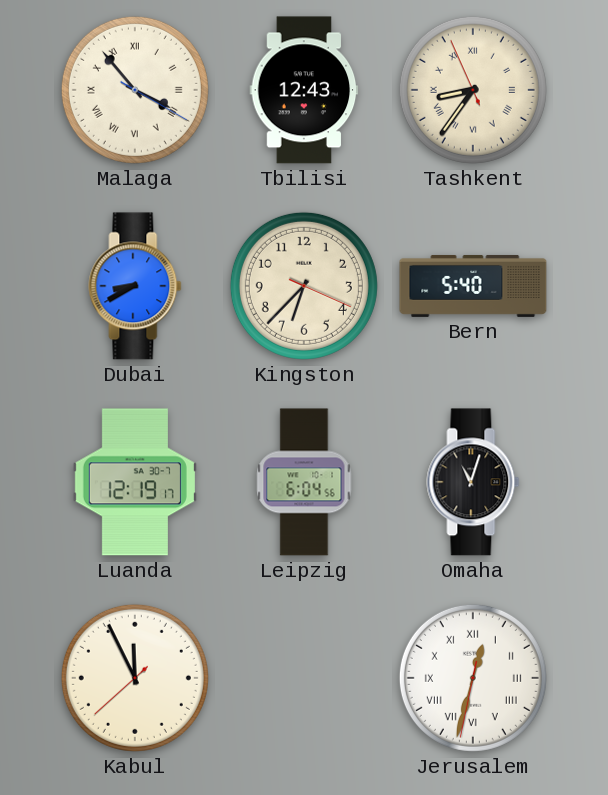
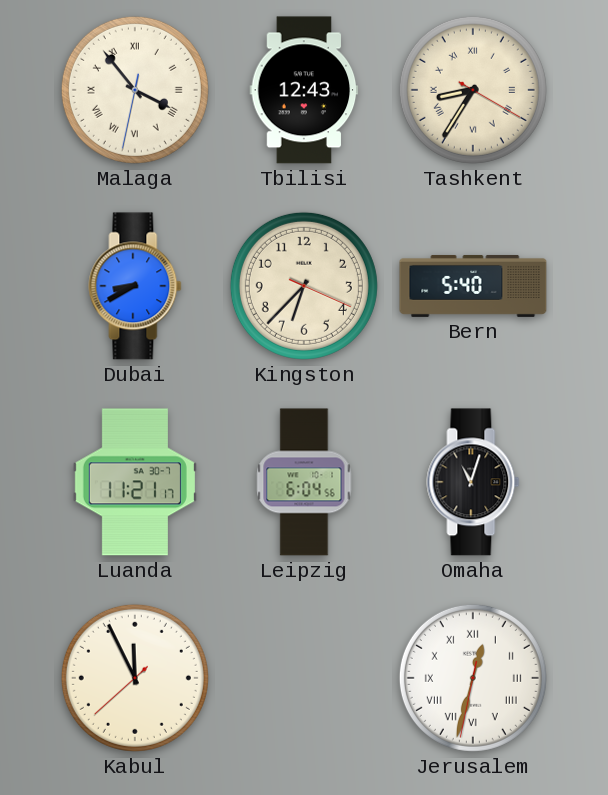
Malaga: 3:53:20 -> 3:53:32 (135, 90)
Tashkent: 8:35:56 -> 8:35:20 (473, 90)
Luanda: 12:19 -> 11:21 (135, 482)
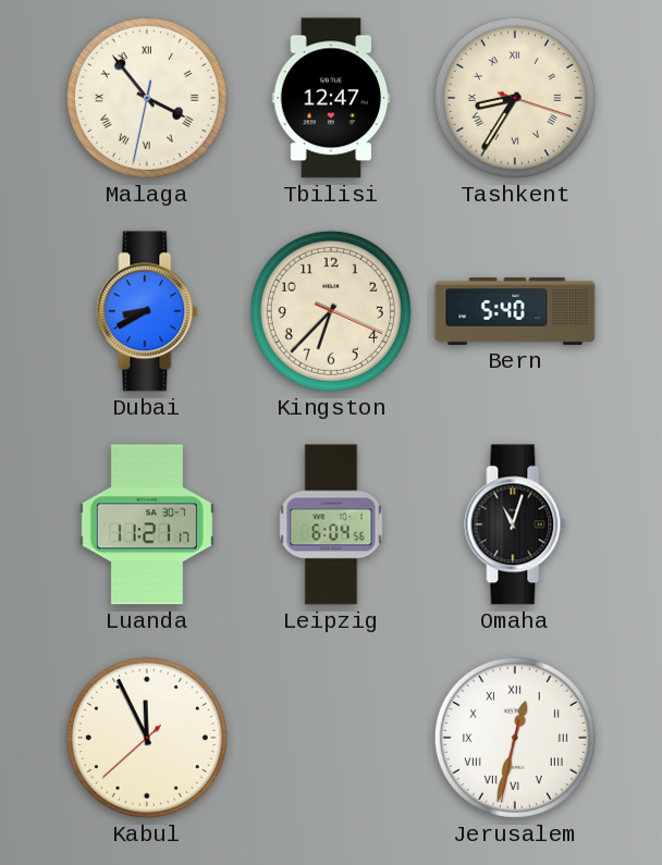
Tbilisi: 12:43 -> 12:47 (331, 98)
Tashkent: 8:35:20 -> 8:35:18 (515, 98)
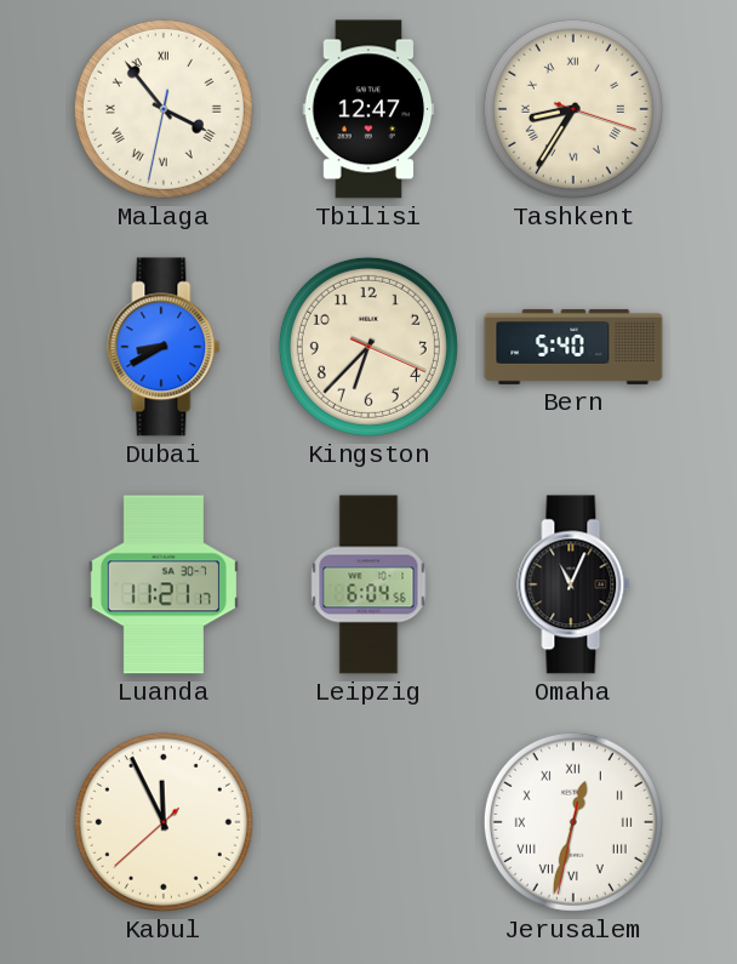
Omaha: 11:03 -> 11:04 (573, 584)
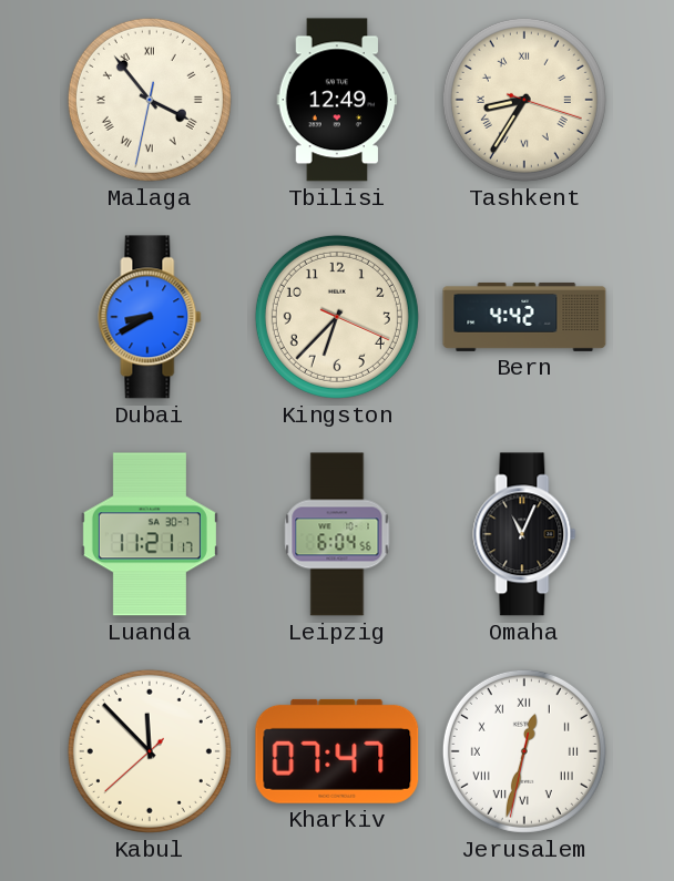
Tbilisi: 12:47 -> 12:49 (337, 100)
Bern: 5:40 -> 4:42 (524, 317)
Kabul: 11:55 -> 11:52 (150, 751)
Kharkiv: none -> 07:47 (337, 751)
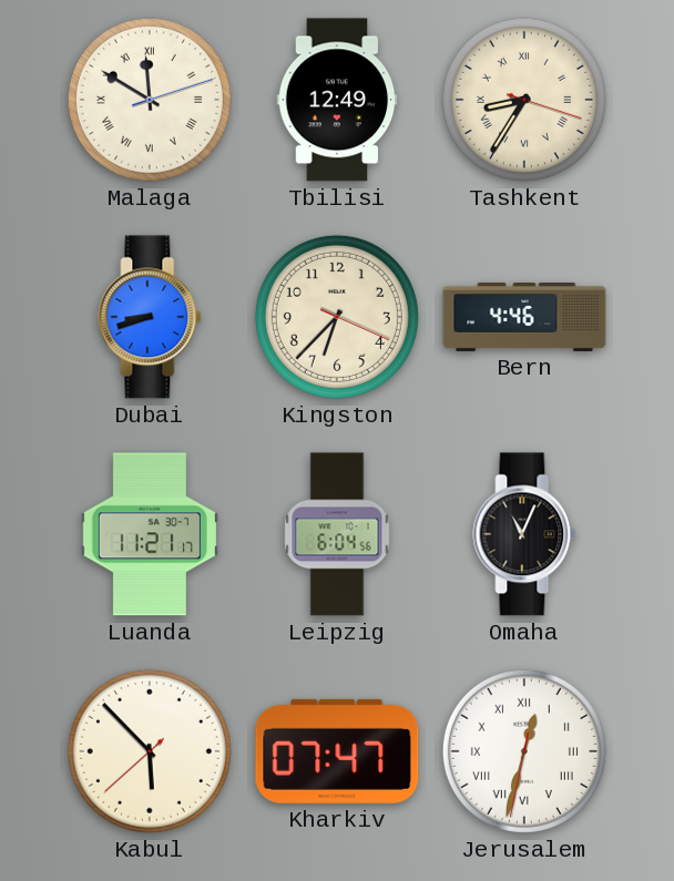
Malaga: 3:53 -> 11:50 (150, 100)
Dubai: 8:40 -> 8:42 (150, 317)
Bern: 4:42 -> 4:46 (524, 317)
Kabul: 11:52 -> 5:52 (150, 751)
